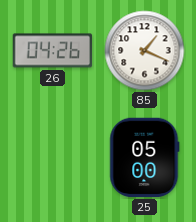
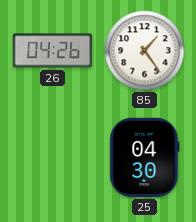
85: 1:19 -> 1:24 (145, 51)
25: 05:00 -> 04:30 (145, 158)
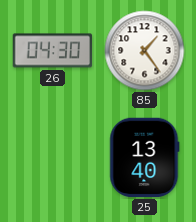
26: 04:26 -> 04:30 (53, 51)
25: 04:30 -> 13:40 (145, 158)
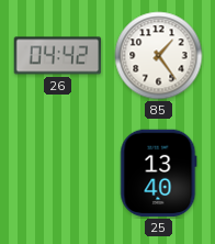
26: 04:30 -> 04:42 (58, 56)
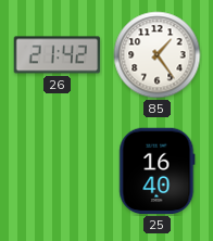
26: 04:42 -> 21:42 (58, 55)
25: 13:40 -> 16:40 (158, 172)
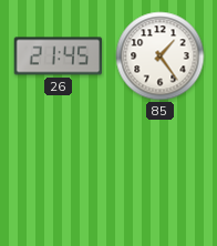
26: 21:42 -> 21:45 (59, 57)
25: 16:40 -> none (158, 172)
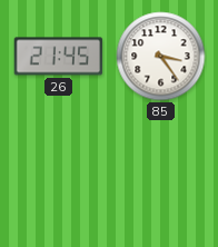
85: 1:24 -> 3:24 (161, 57)
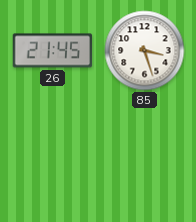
85: 3:24 -> 3:27 (145, 51)
